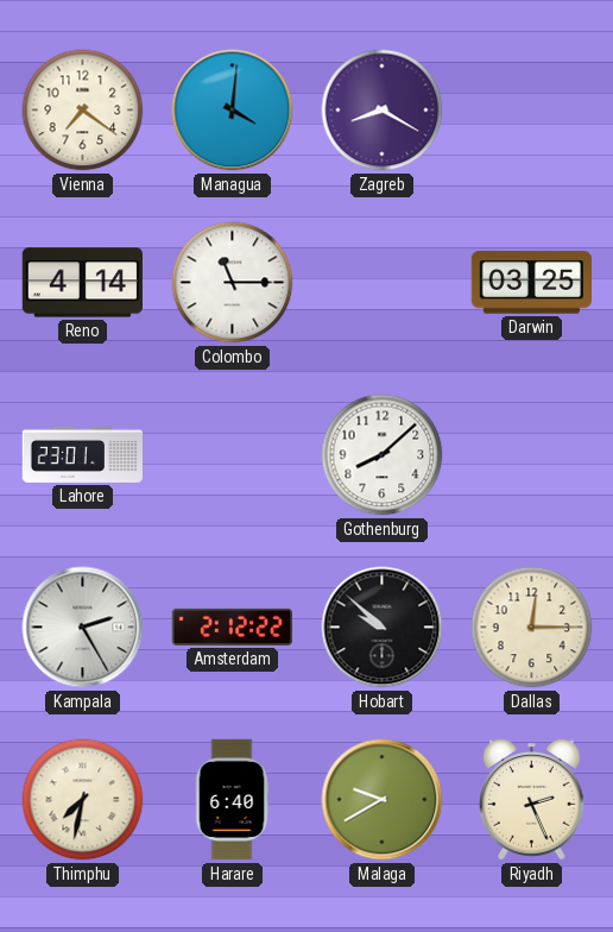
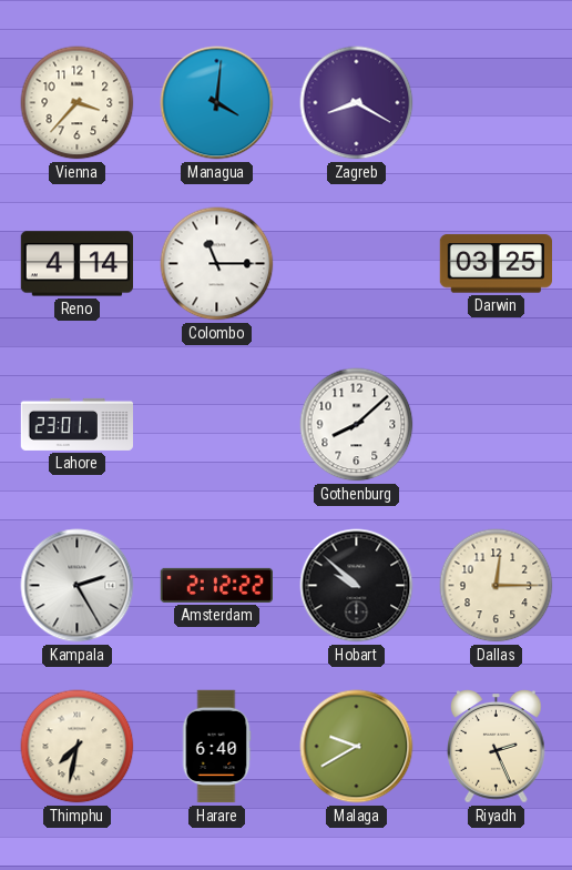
Vienna: 7:21 -> 3:37 (78, 103)
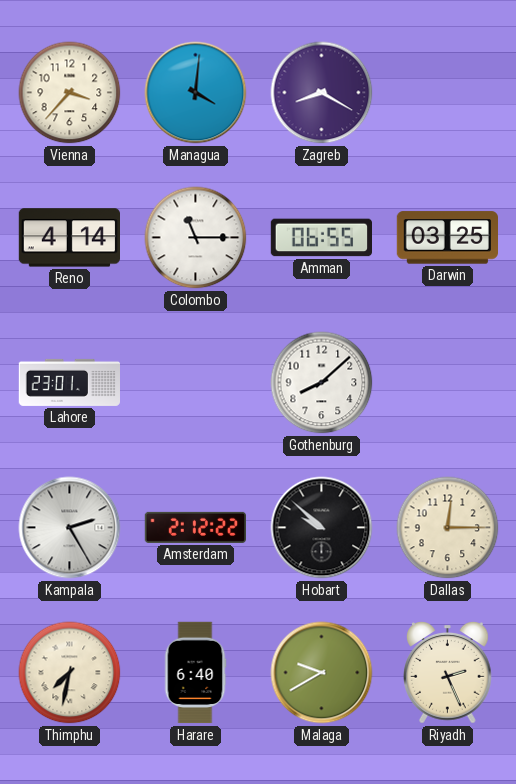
Amman: none -> 06:55 (322, 238)
